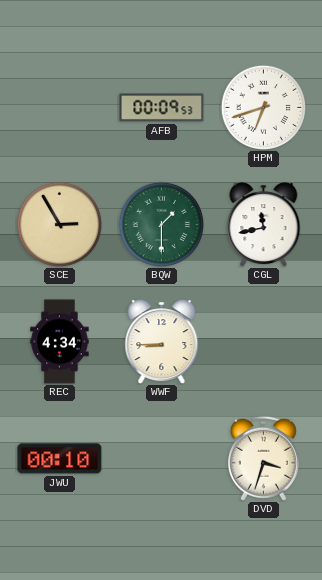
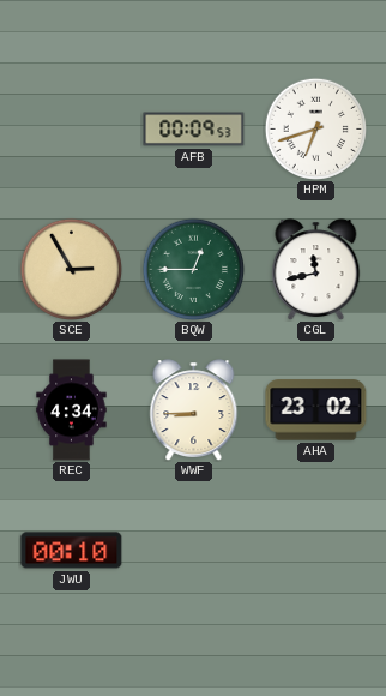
BQW: 1:30 -> 12:45 (193, 269)
AHA: none -> 23:02 (316, 410)
DVD: 3:33 -> none (263, 458)
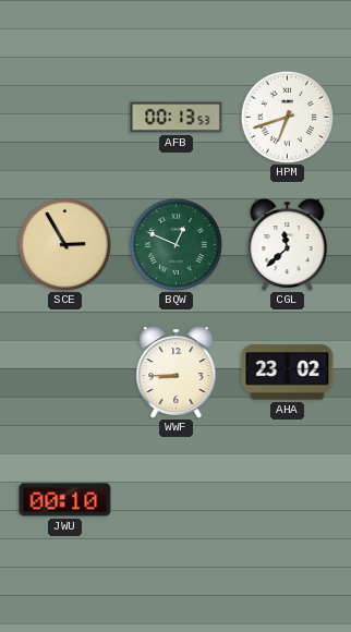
AFB: 00:09 -> 00:13 (177, 118)
BQW: 12:45 -> 12:49 (175, 244)
CGL: 11:43 -> 11:38 (288, 245)
REC: 4:34 -> none (72, 410)
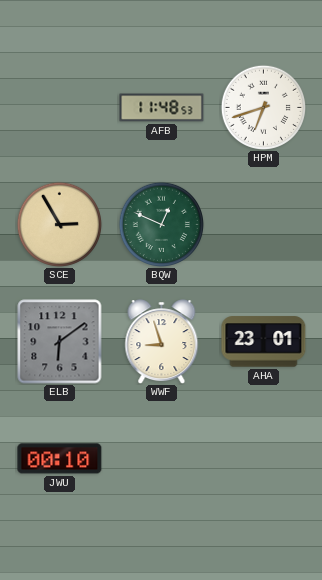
AFB: 00:13 -> 11:48 (162, 108)
CGL: 11:38 -> none (288, 245)
ELB: none -> 6:09 (60, 342)
WWF: 8:45 -> 8:57 (162, 342)
AHA: 23:02 -> 23:01 (264, 342)
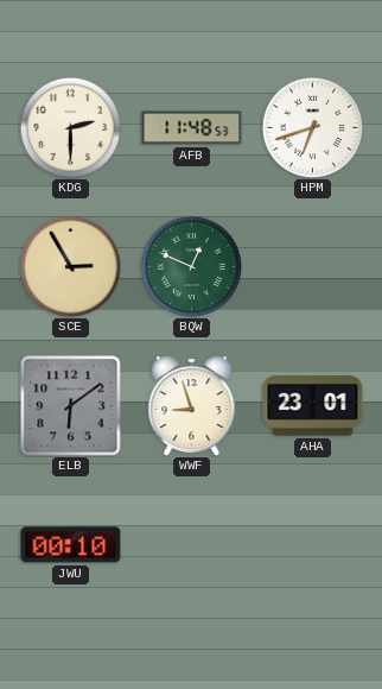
KDG: none -> 2:30 (70, 127)
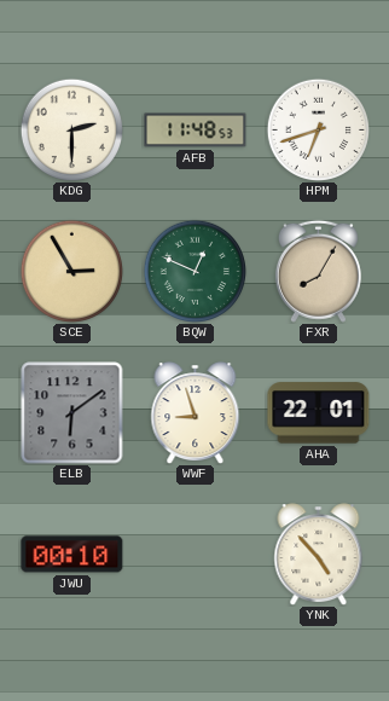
FXR: none -> 8:05 (318, 271)
AHA: 23:01 -> 22:01 (319, 413)
YNK: none -> 4:53 (319, 555)
